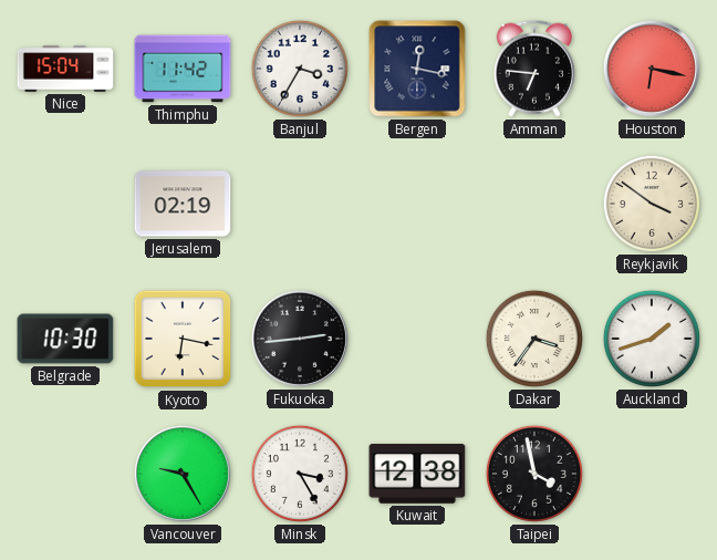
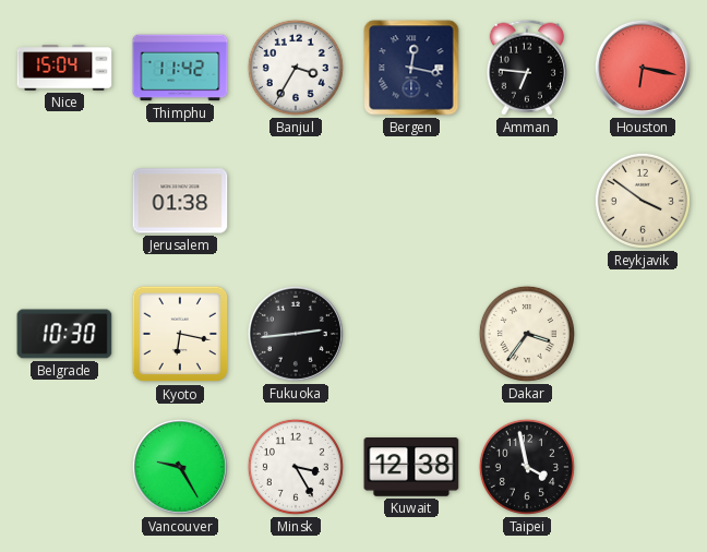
Jerusalem: 02:19 -> 01:38 (180, 201)
Auckland: 1:42 -> none (652, 339)
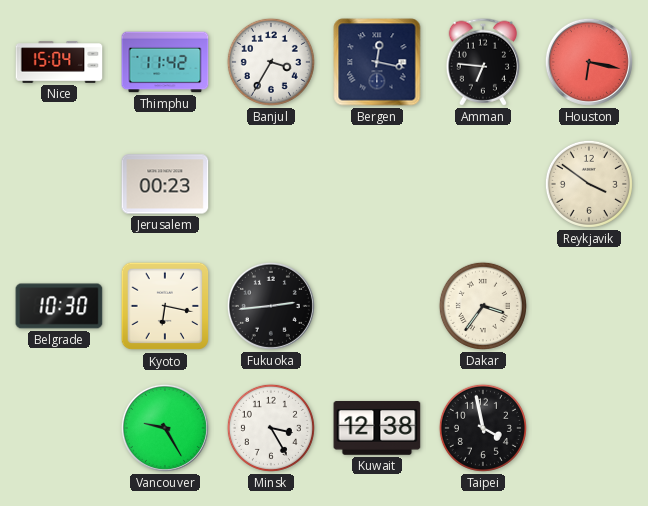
Jerusalem: 01:38 -> 00:23 (165, 184)
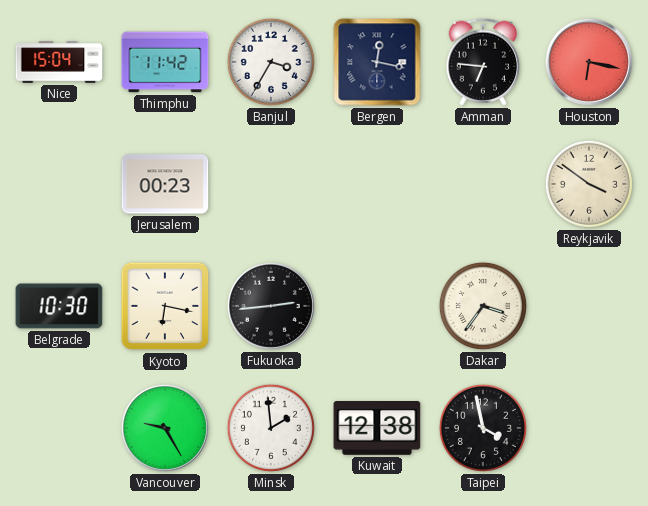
Minsk: 3:25 -> 1:59 (271, 428)
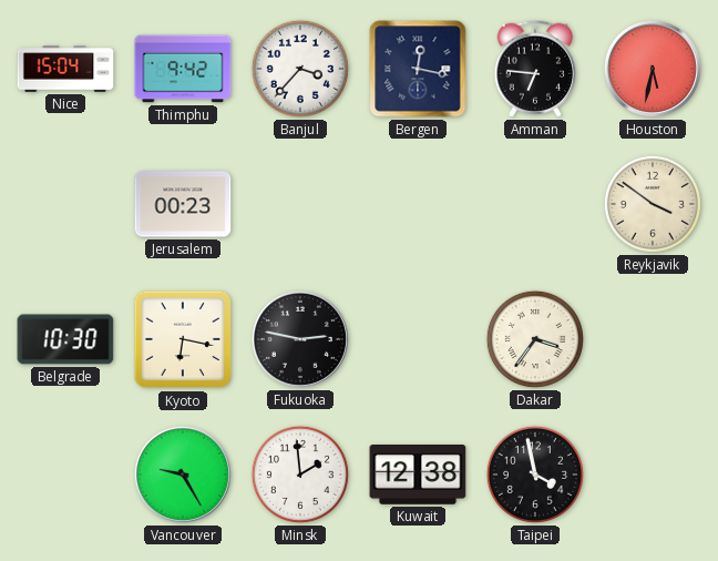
Thimphu: 11:42 -> 9:42 (183, 69)
Banjul: 3:35 -> 3:37 (300, 69)
Houston: 6:17 -> 5:32 (653, 69)
Fukuoka: 2:44 -> 2:47 (300, 339)
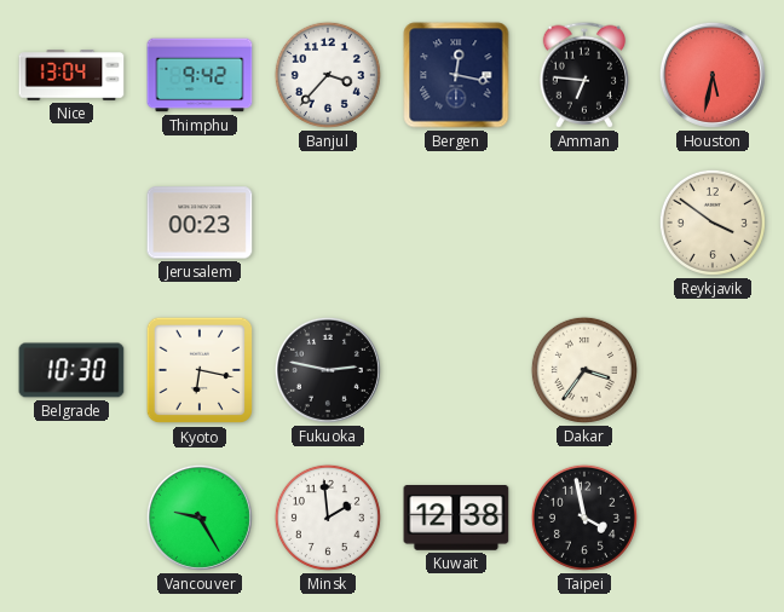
Nice: 15:04 -> 13:04 (71, 75)
